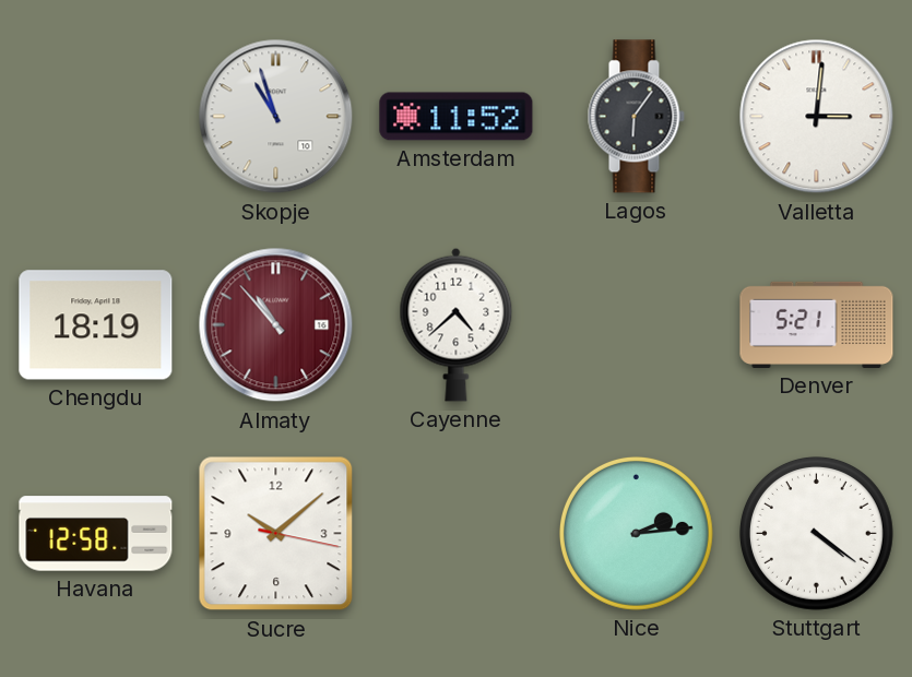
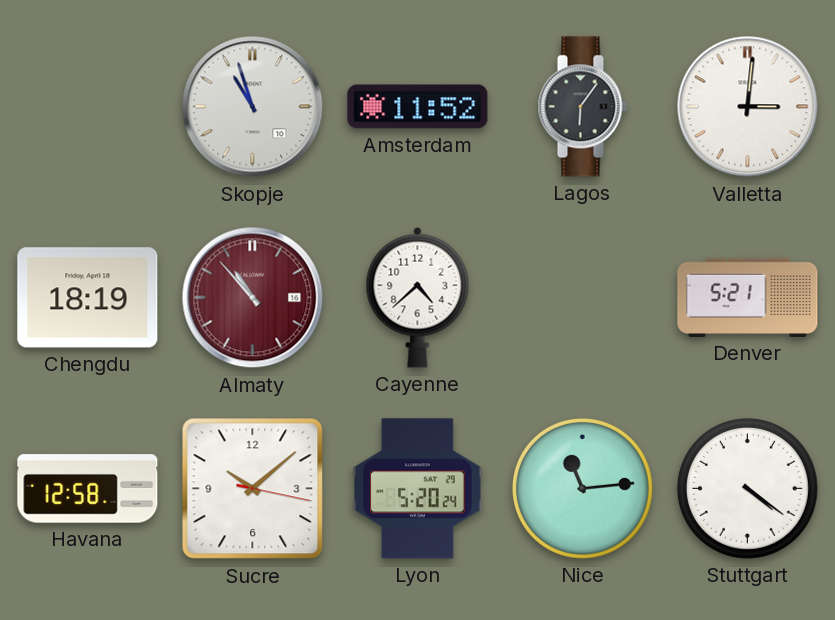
Lyon: none -> 5:20 (418, 489)
Nice: 2:14 -> 11:14 (582, 488)
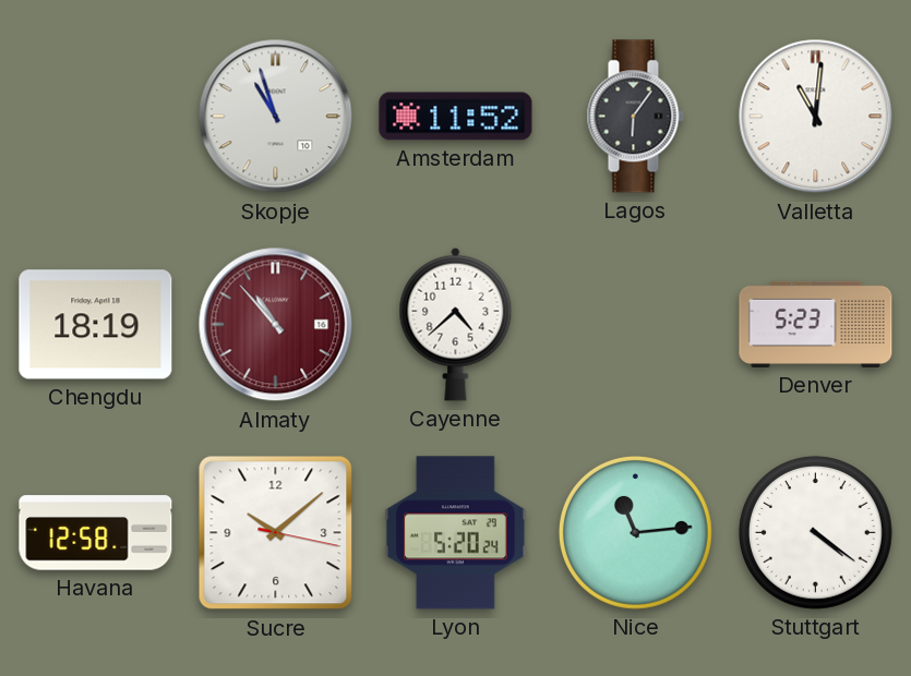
Valletta: 3:01 -> 11:01 (816, 117)
Denver: 5:21 -> 5:23 (816, 324)
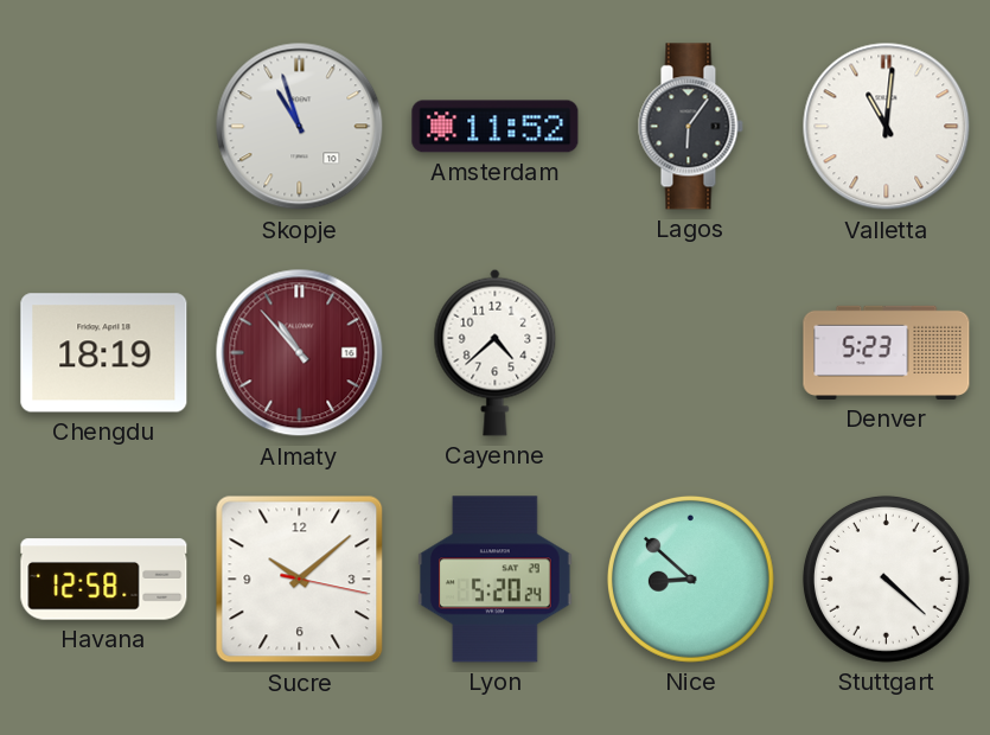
Nice: 11:14 -> 8:52 (690, 579)
Stuttgart: 4:21 -> 4:22 (886, 579)
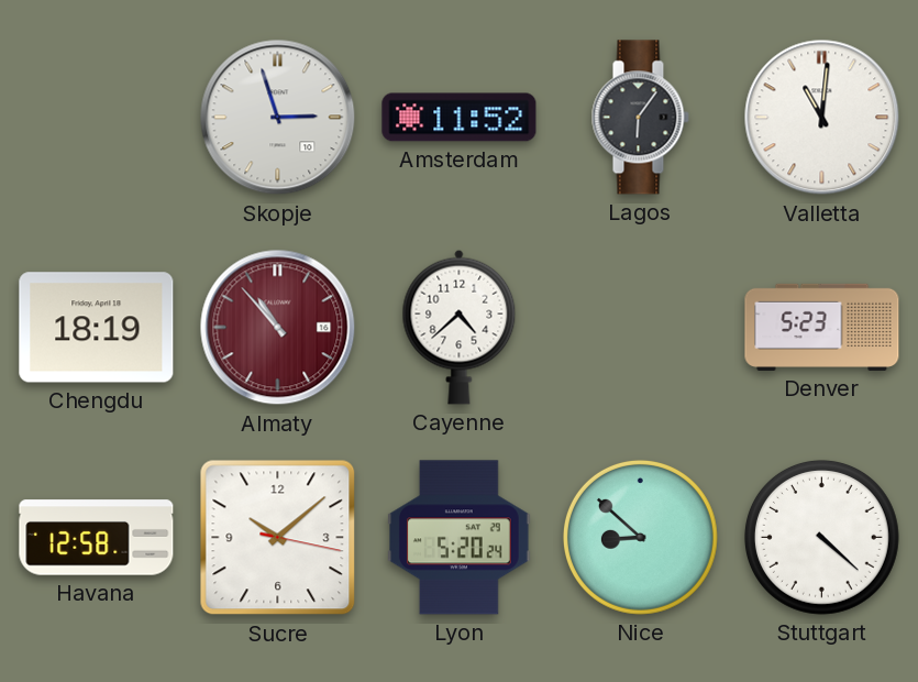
Skopje: 10:57 -> 2:57 (278, 118)
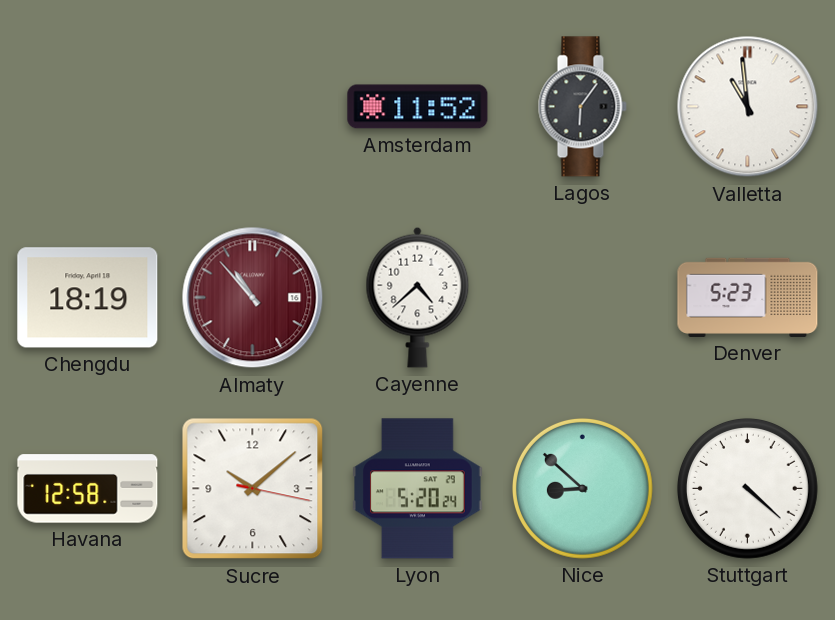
Skopje: 2:57 -> none (278, 118)
Valletta: 11:01 -> 10:59 (748, 107)
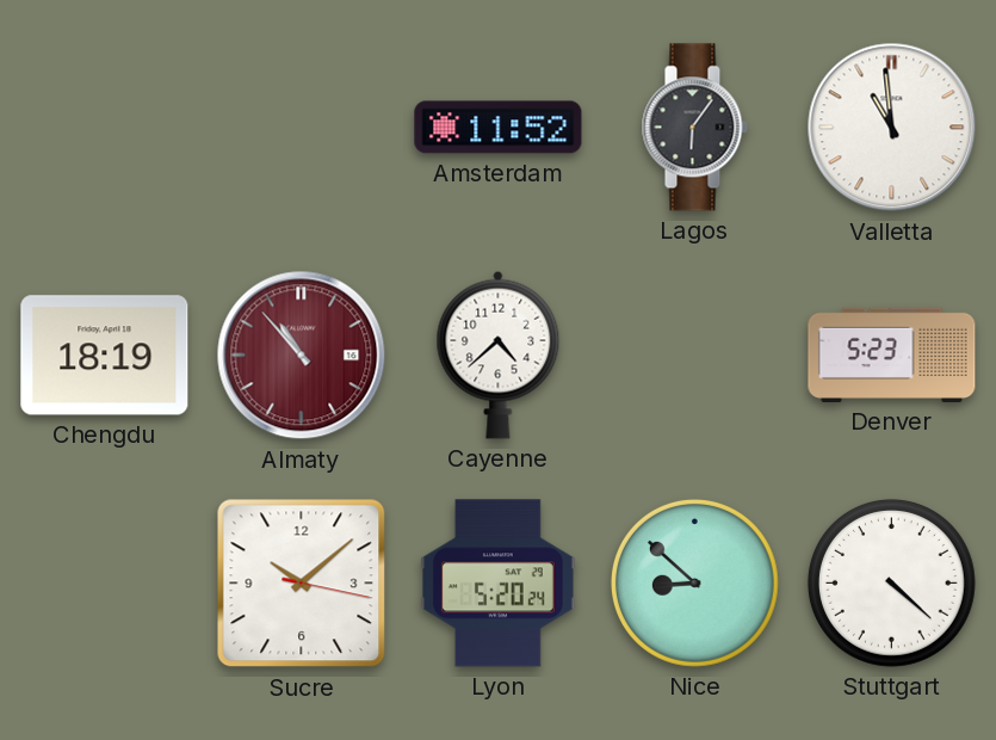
Havana: 12:58 -> none (88, 489)
